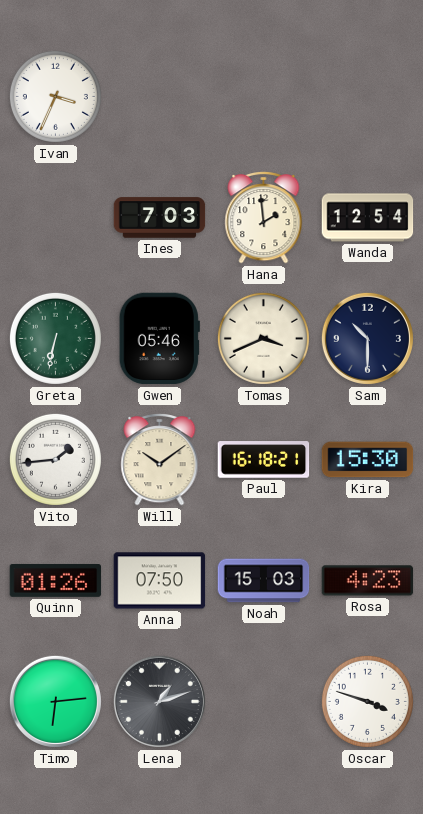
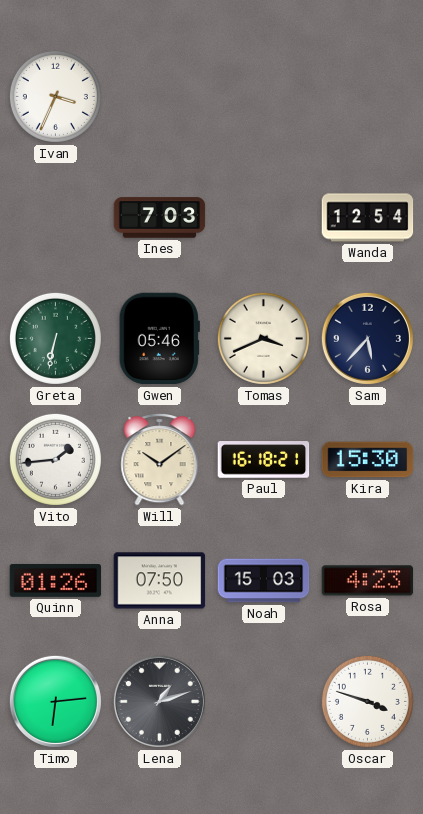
Hana: 1:59 -> none (264, 218)
Sam: 10:30 -> 5:37 (367, 338)
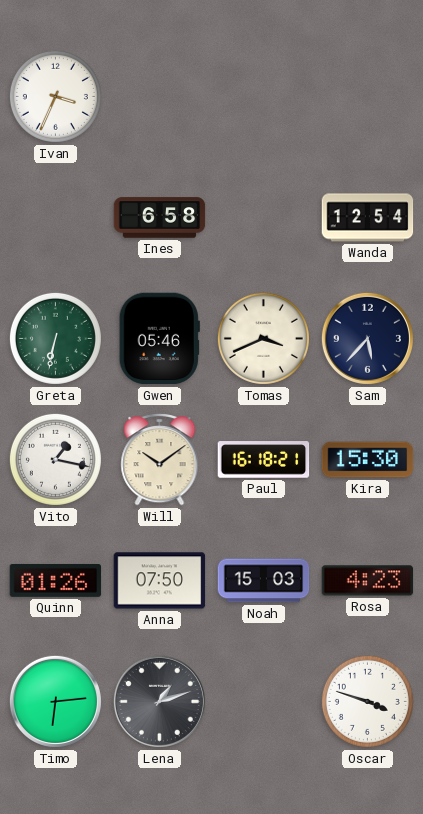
Ines: 7:03 -> 6:58 (160, 218)
Vito: 1:44 -> 1:17 (55, 459)
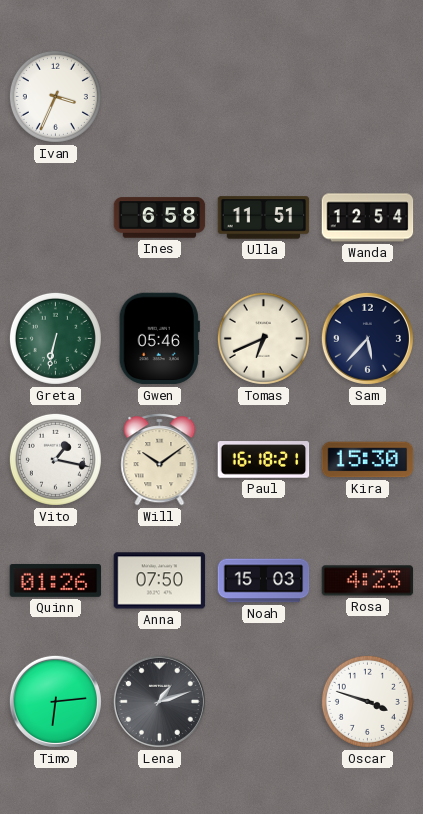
Ulla: none -> 11:51 (264, 218)
Tomas: 3:41 -> 6:41 (263, 338)
